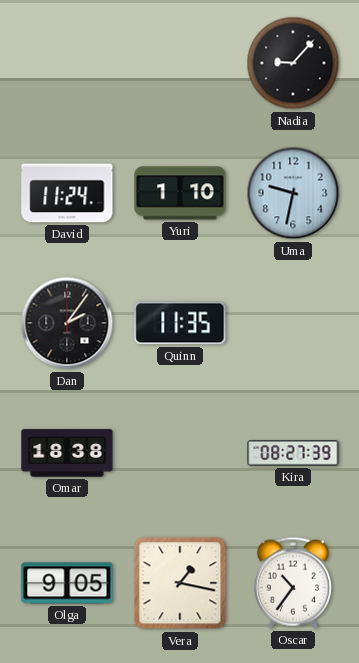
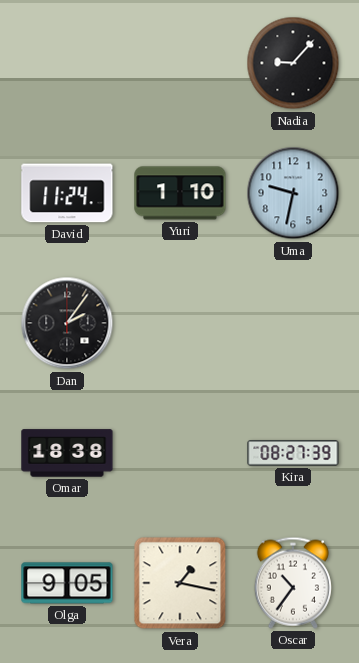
Quinn: 11:35 -> none (180, 323)
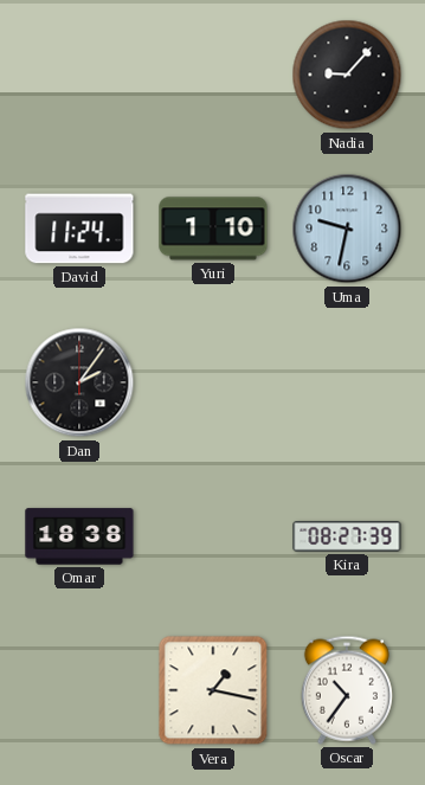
Olga: 9:05 -> none (67, 583)
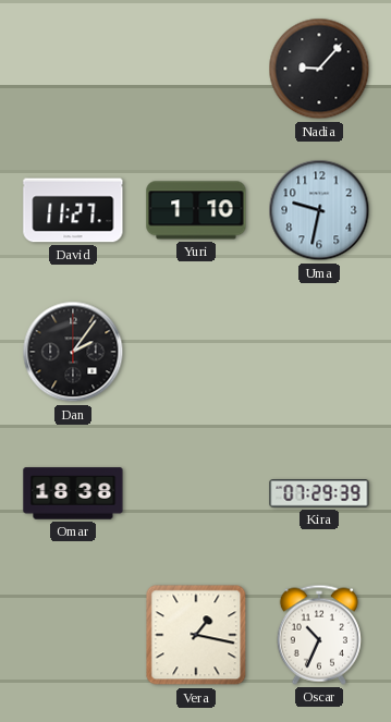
David: 11:24 -> 11:27 (73, 210)
Kira: 08:27 -> 07:29 (319, 494)
Oscar: 10:36 -> 10:34 (319, 635)
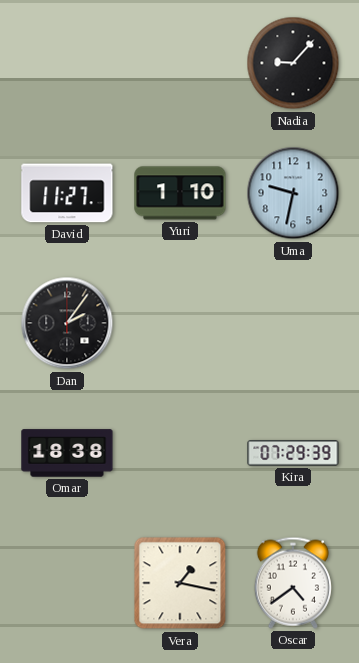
Oscar: 10:34 -> 4:39 (293, 583)
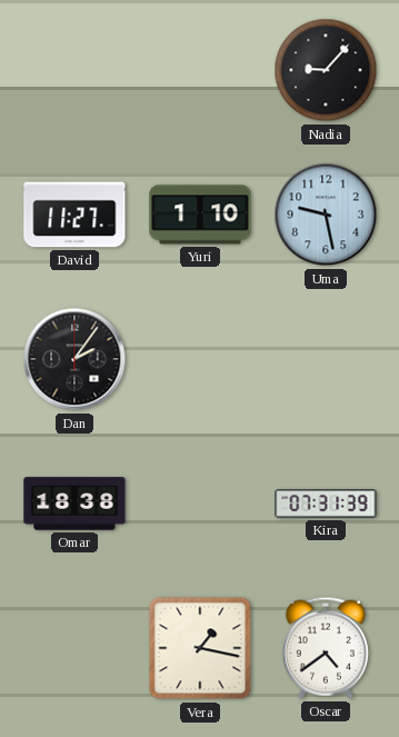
Uma: 9:32 -> 9:28 (326, 215)
Kira: 07:29 -> 07:31 (326, 505)
